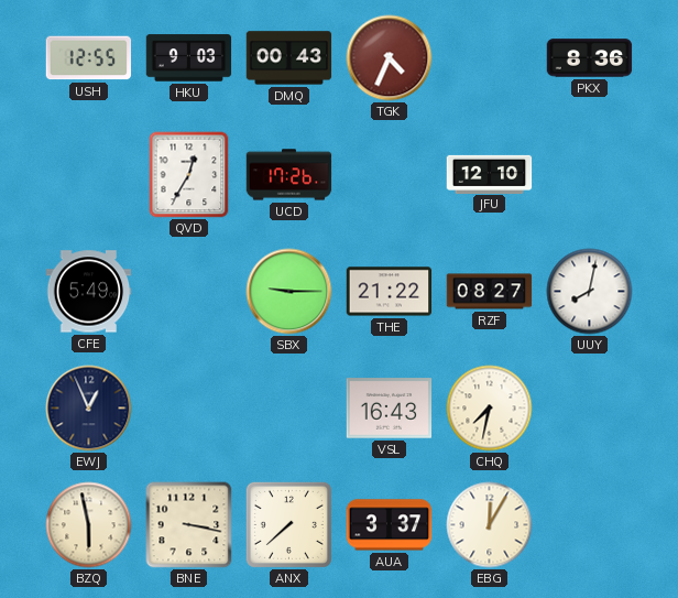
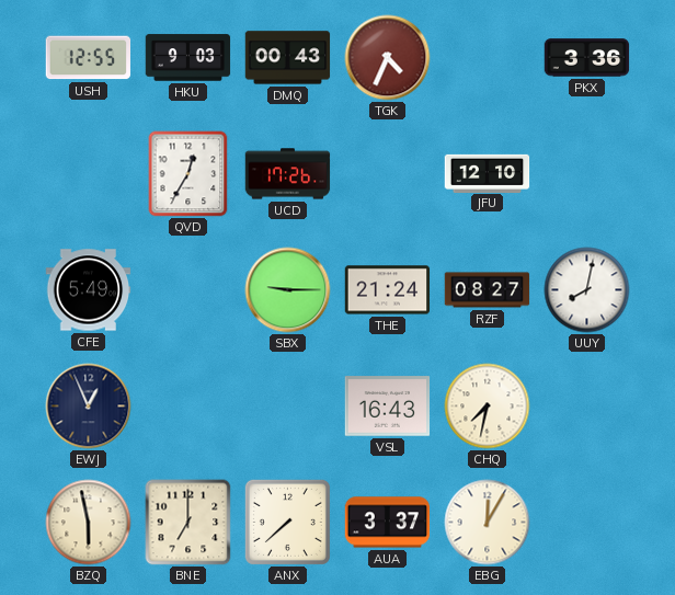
PKX: 8:36 -> 3:36 (587, 58)
THE: 21:22 -> 21:24 (388, 290)
BNE: 3:17 -> 7:00 (188, 523)
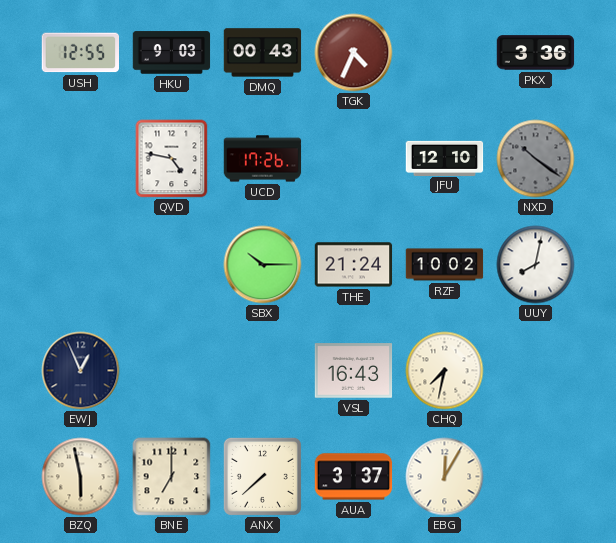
QVD: 12:35 -> 4:47 (172, 159)
NXD: none -> 10:21 (536, 159)
CFE: 5:49 -> none (89, 290)
SBX: 9:15 -> 10:15 (263, 265)
RZF: 08:27 -> 10:02 (445, 265)
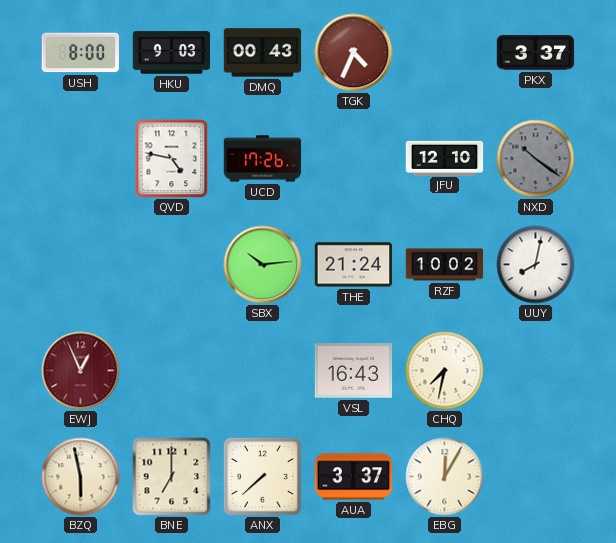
USH: 12:55 -> 8:00 (81, 53)
PKX: 3:36 -> 3:37 (536, 53)
SBX: 10:15 -> 10:14 (263, 265)
EWJ dial: navy -> burgundy (81, 371)
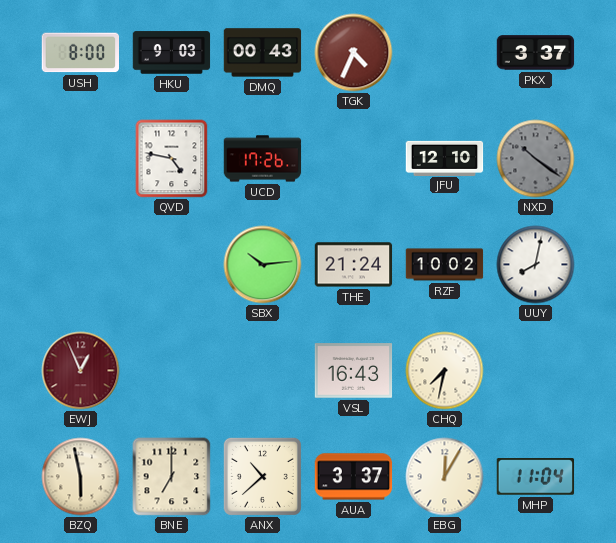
ANX: 7:38 -> 10:38 (262, 476)
MHP: none -> 11:04 (536, 477)
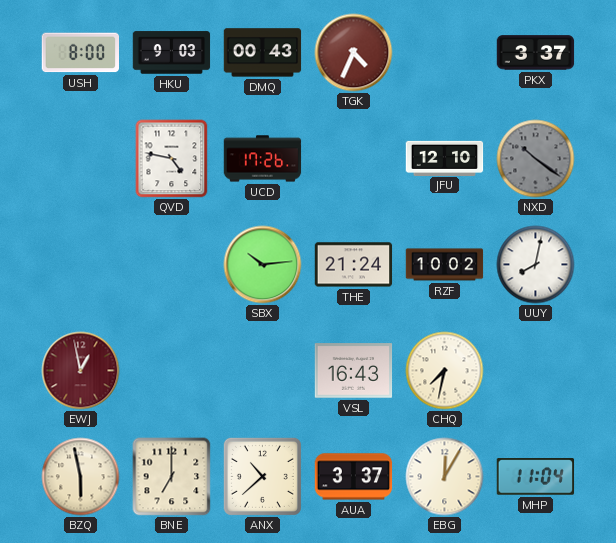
EWJ: 12:56 -> 12:58 (81, 371)
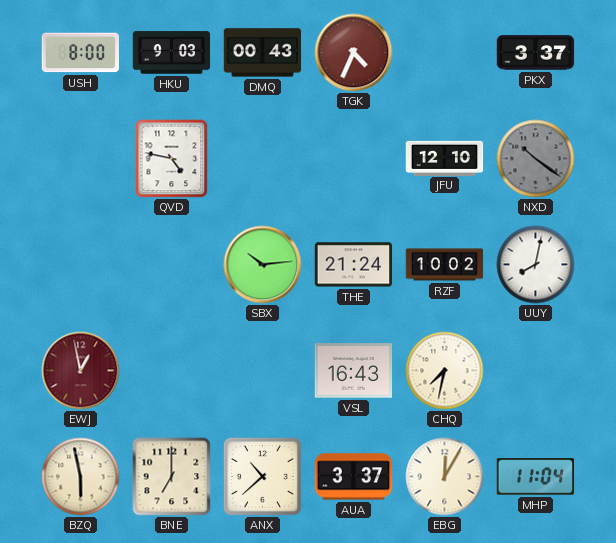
UCD: 17:26 -> none (263, 159)
